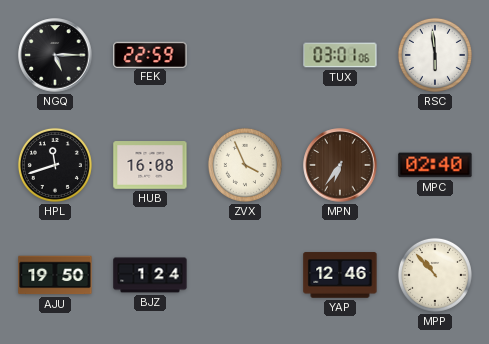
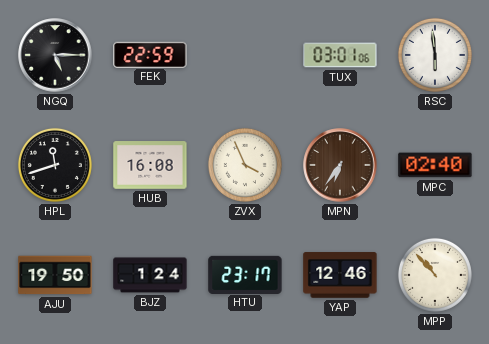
HTU: none -> 23:17 (245, 274)
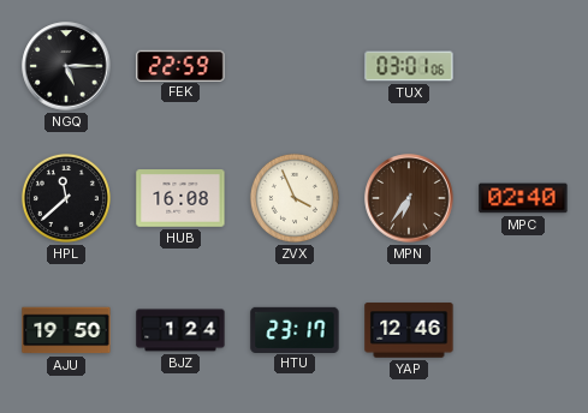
RSC: 5:59 -> none (435, 55)
HPL: 11:42 -> 11:38 (66, 198)
MPP: 10:53 -> none (435, 275)
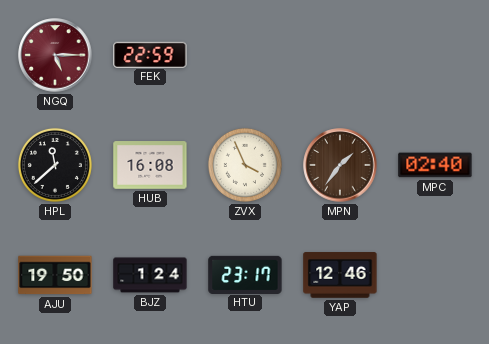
NGQ dial: black -> burgundy (55, 55)
TUX: 03:01 -> none (409, 66)
MPN: 6:36 -> 1:36 (340, 165)
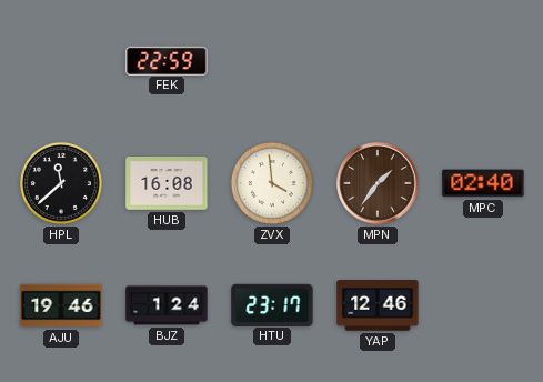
NGQ: 5:15 -> none (55, 55)
ZVX: 3:56 -> 3:59 (272, 183)
AJU: 19:50 -> 19:46 (61, 305)
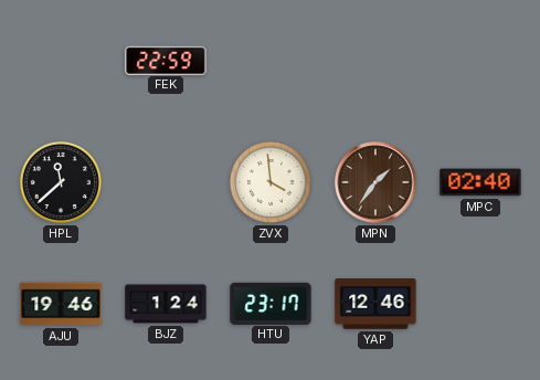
HUB: 16:08 -> none (167, 183)
